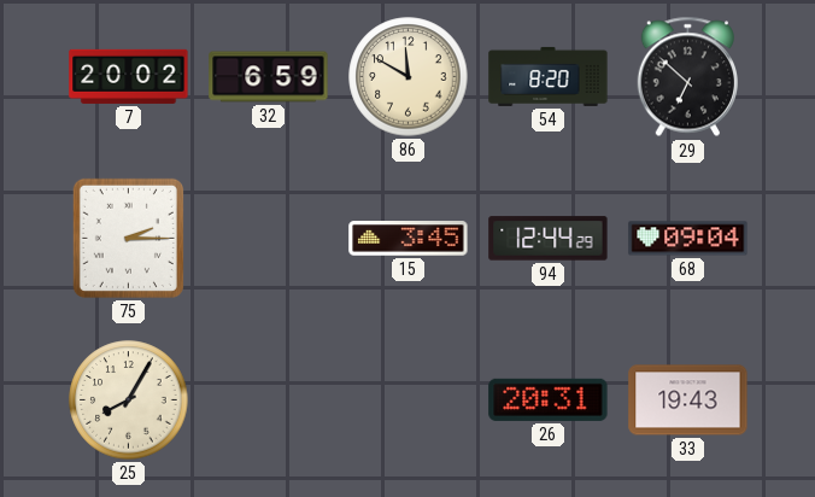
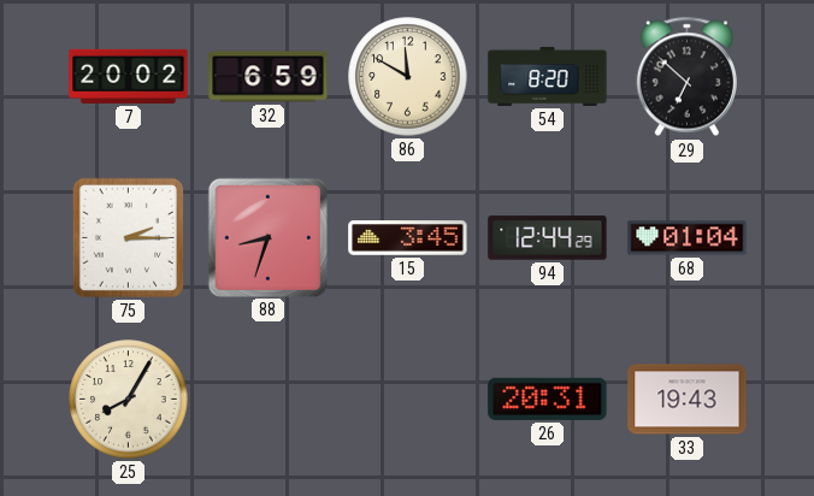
88: none -> 8:33 (267, 237)
68: 09:04 -> 01:04 (688, 238)
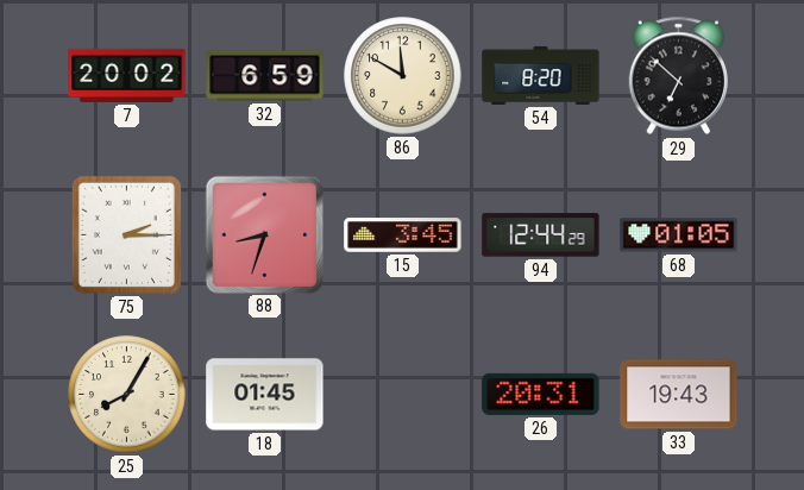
68: 01:04 -> 01:05 (679, 235)
18: none -> 01:45 (265, 395)
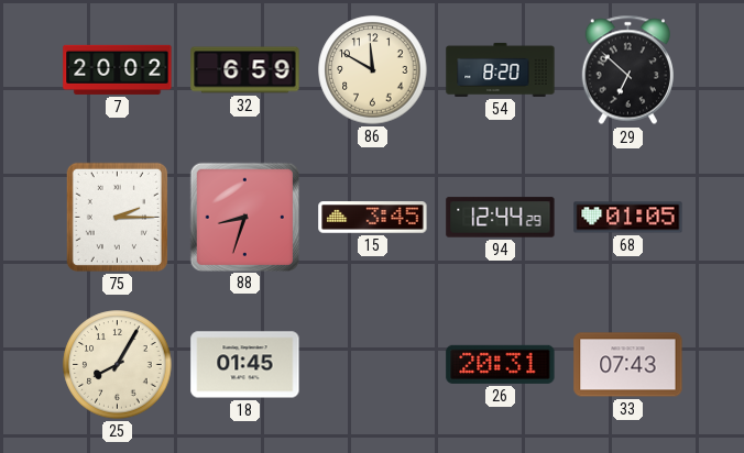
33: 19:43 -> 07:43 (628, 365)
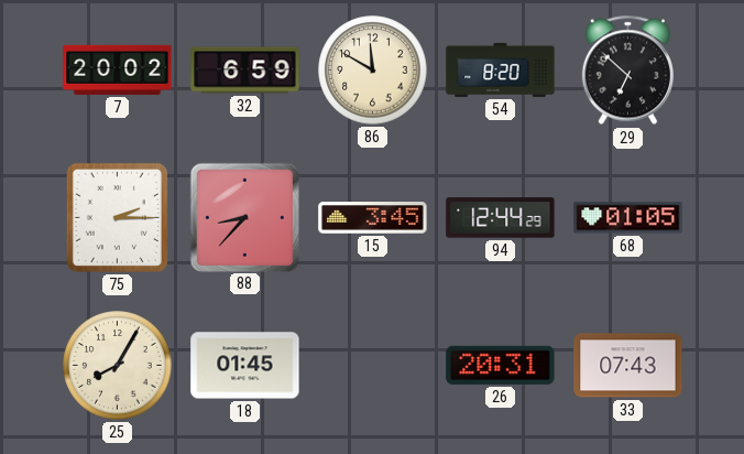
88: 8:33 -> 8:37 (244, 217)
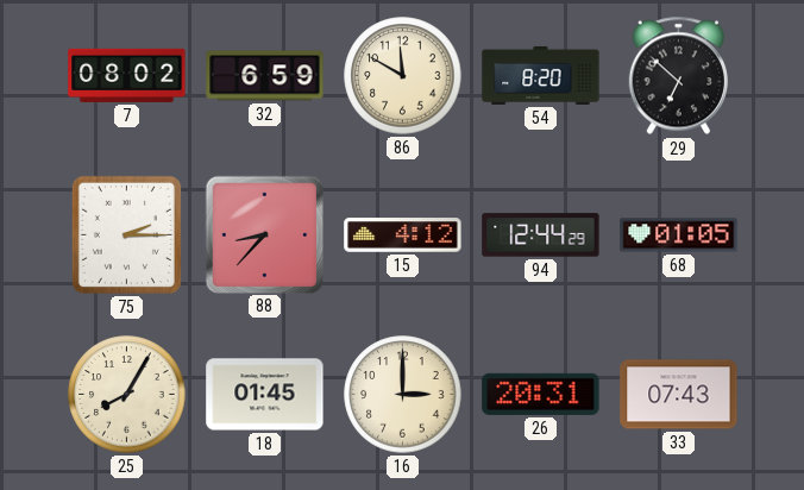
7: 20:02 -> 08:02 (127, 75)
15: 3:45 -> 4:12 (403, 235)
16: none -> 3:00 (403, 395)
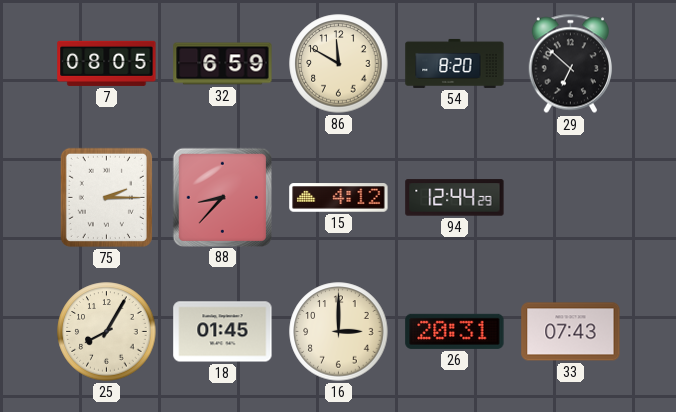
7: 08:02 -> 08:05 (107, 63)
68: 01:05 -> none (679, 235)
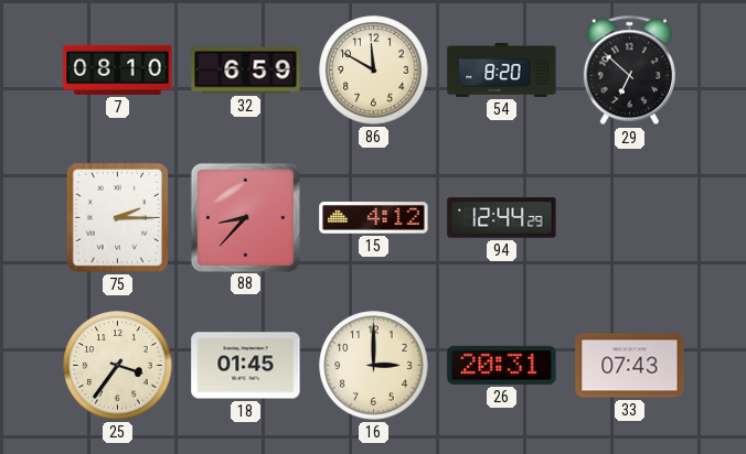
7: 08:05 -> 08:10 (118, 69)
25: 8:05 -> 3:36 (118, 366)
